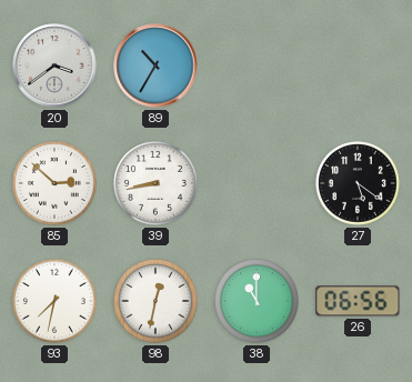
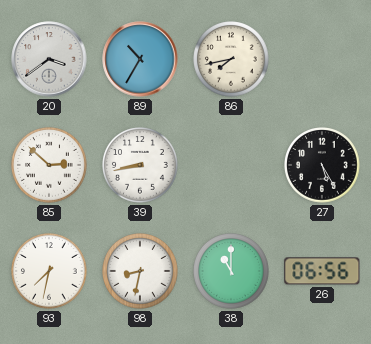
86: none -> 7:43 (232, 60)
27: 5:21 -> 5:25 (323, 166)
98: 12:32 -> 8:32 (141, 272)
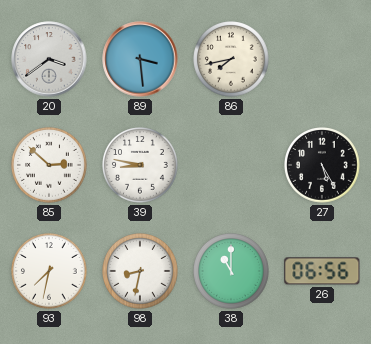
89: 10:35 -> 3:29 (140, 59)
39: 8:43 -> 8:47 (141, 166)
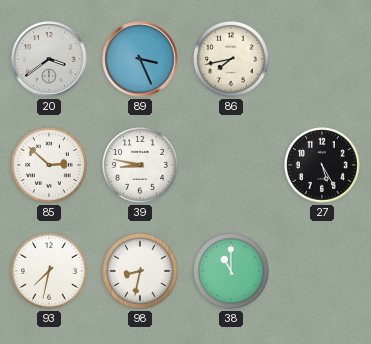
89: 3:29 -> 3:26 (140, 59)
26: 06:56 -> none (322, 271)
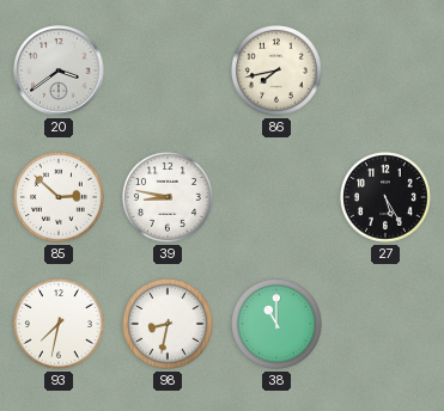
89: 3:26 -> none (140, 59)
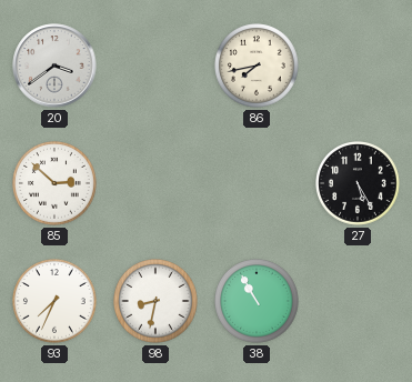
39: 8:47 -> none (169, 198)
93: 7:32 -> 7:34 (56, 302)
38: 11:00 -> 10:55 (258, 302)
